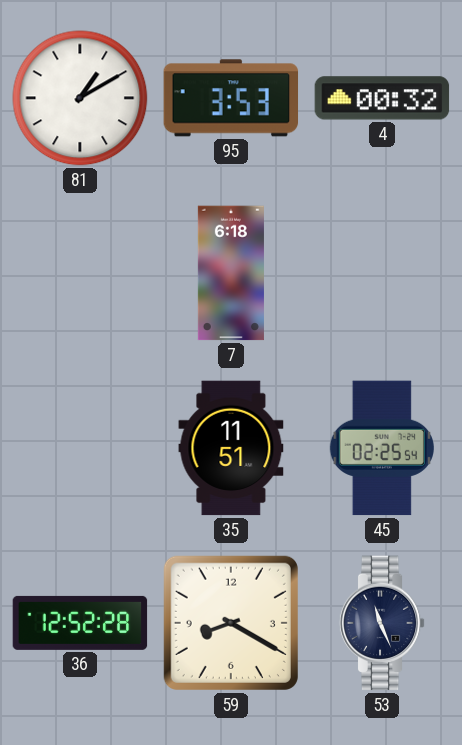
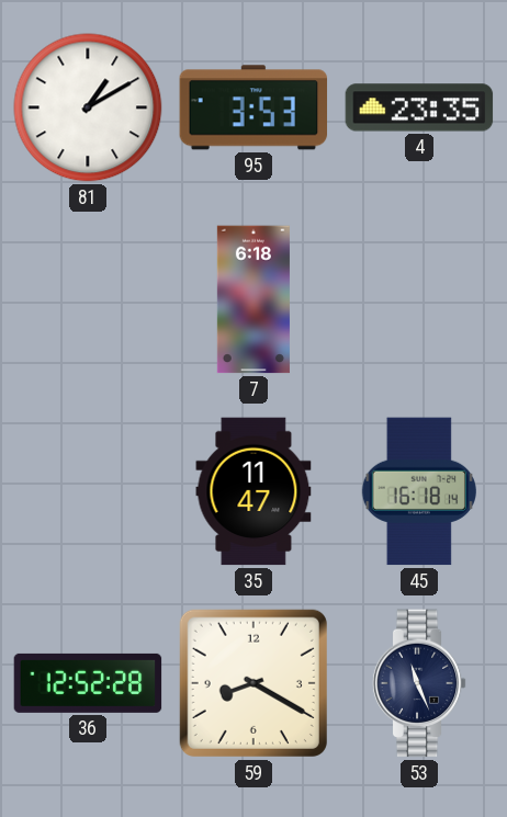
4: 00:32 -> 23:35 (419, 107)
35: 11:51 -> 11:47 (253, 491)
45: 02:25 -> 16:18 (419, 491)
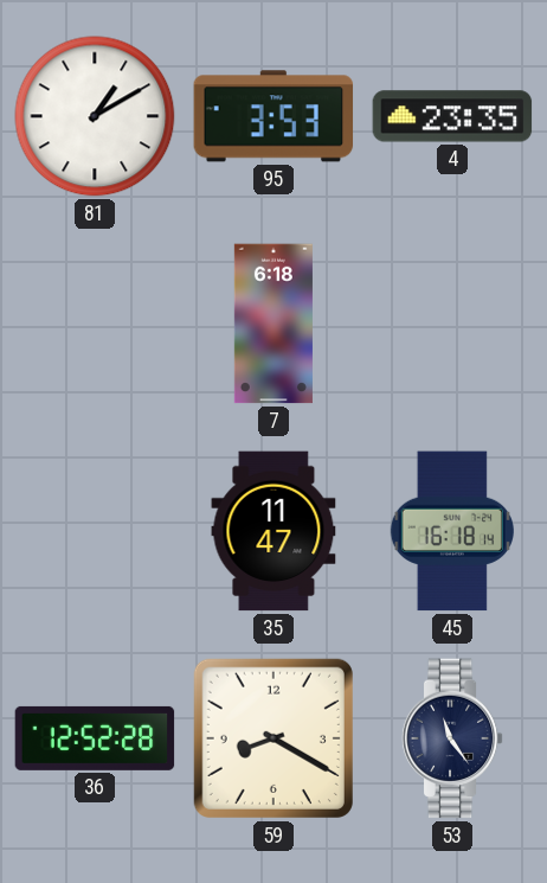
53: 11:26 -> 11:24 (452, 738)
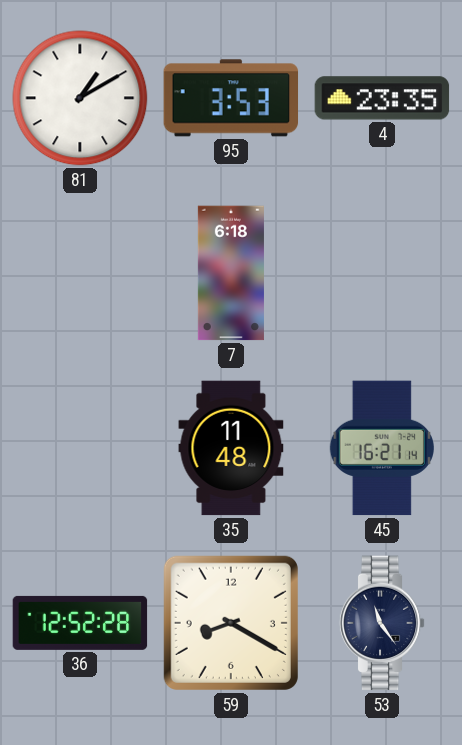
35: 11:47 -> 11:48 (231, 448)
45: 16:18 -> 16:21 (382, 448)
